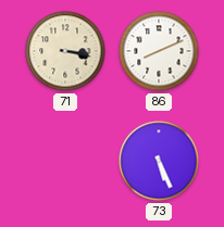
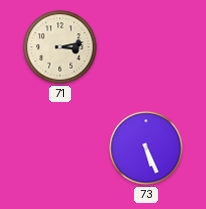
71: 3:17 -> 3:13 (60, 47)
86: 8:11 -> none (159, 51)
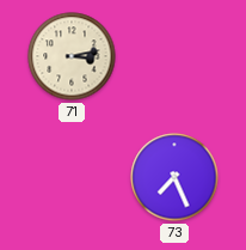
73: 5:26 -> 7:26 (174, 177)
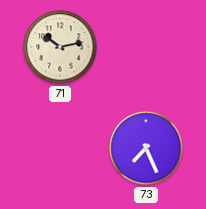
71: 3:13 -> 10:13 (60, 47)
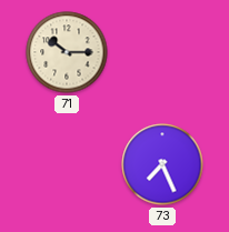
71: 10:13 -> 10:15 (67, 52)
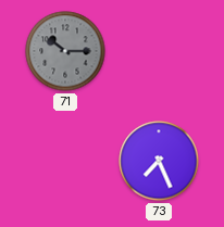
71 dial: cream -> grey (65, 51)
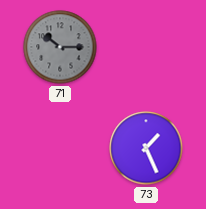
73: 7:26 -> 1:26 (146, 148)
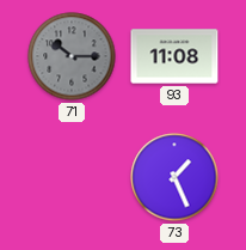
93: none -> 11:08 (174, 56)
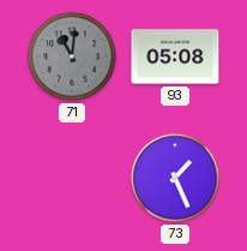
71: 10:15 -> 11:01 (72, 56)
93: 11:08 -> 05:08 (175, 56)
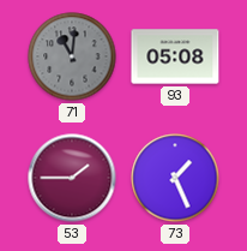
53: none -> 1:45 (72, 178)
